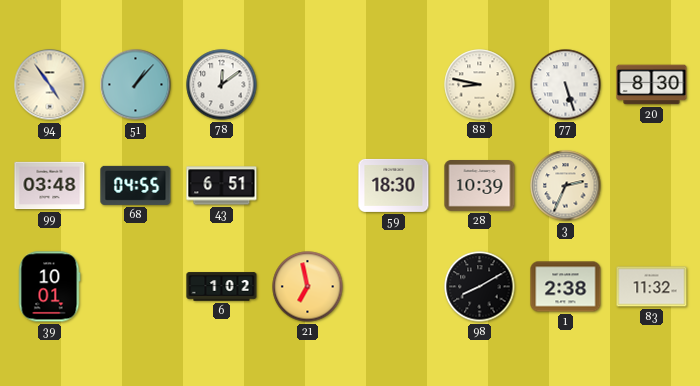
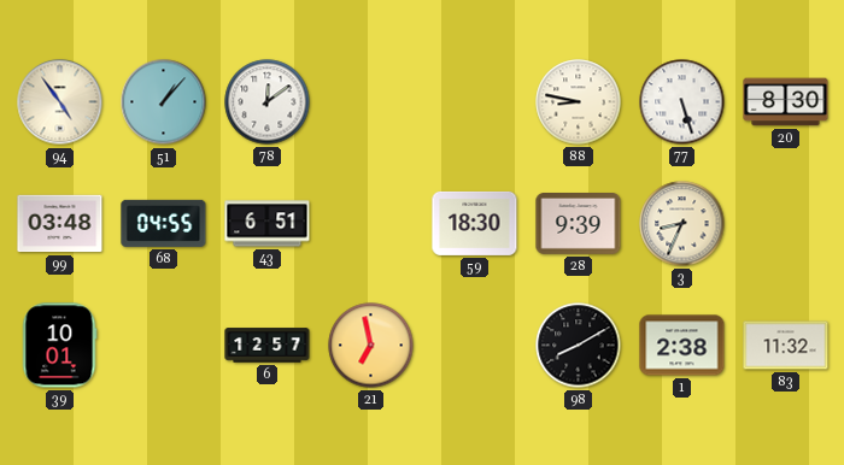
28: 10:39 -> 9:39 (579, 224)
3: 2:34 -> 8:34 (682, 224)
6: 1:02 -> 12:57 (268, 346)
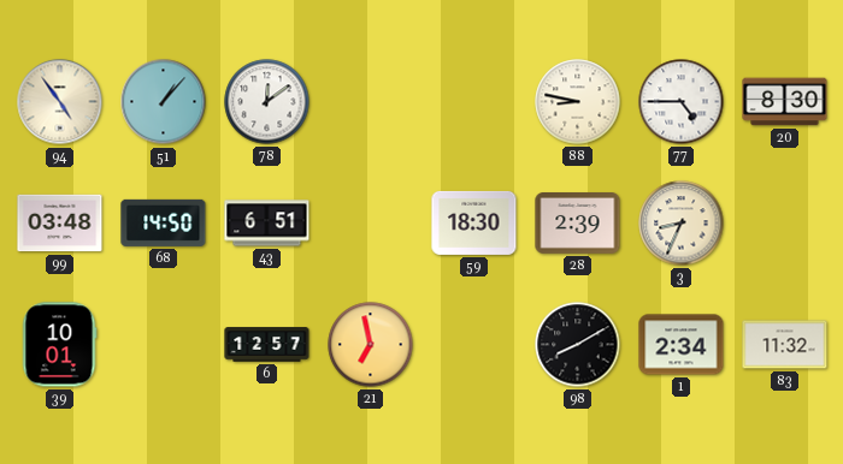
77: 5:27 -> 4:45 (682, 102)
68: 04:55 -> 14:50 (164, 222)
28: 9:39 -> 2:39 (578, 224)
1: 2:38 -> 2:34 (682, 345)
